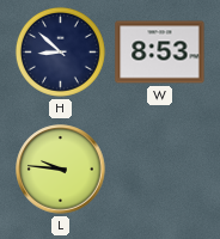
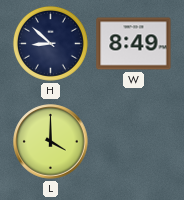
W: 8:53 -> 8:49 (134, 44)
L: 9:46 -> 4:00 (51, 142)
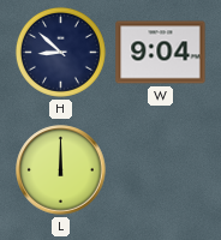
W: 8:49 -> 9:04 (161, 53)
L: 4:00 -> 12:00 (61, 170)
